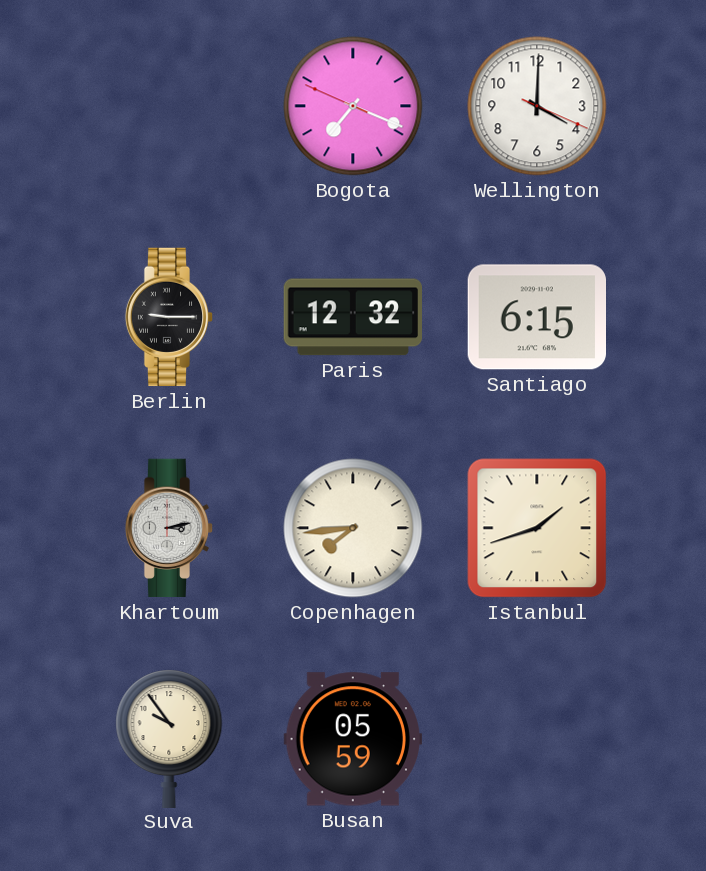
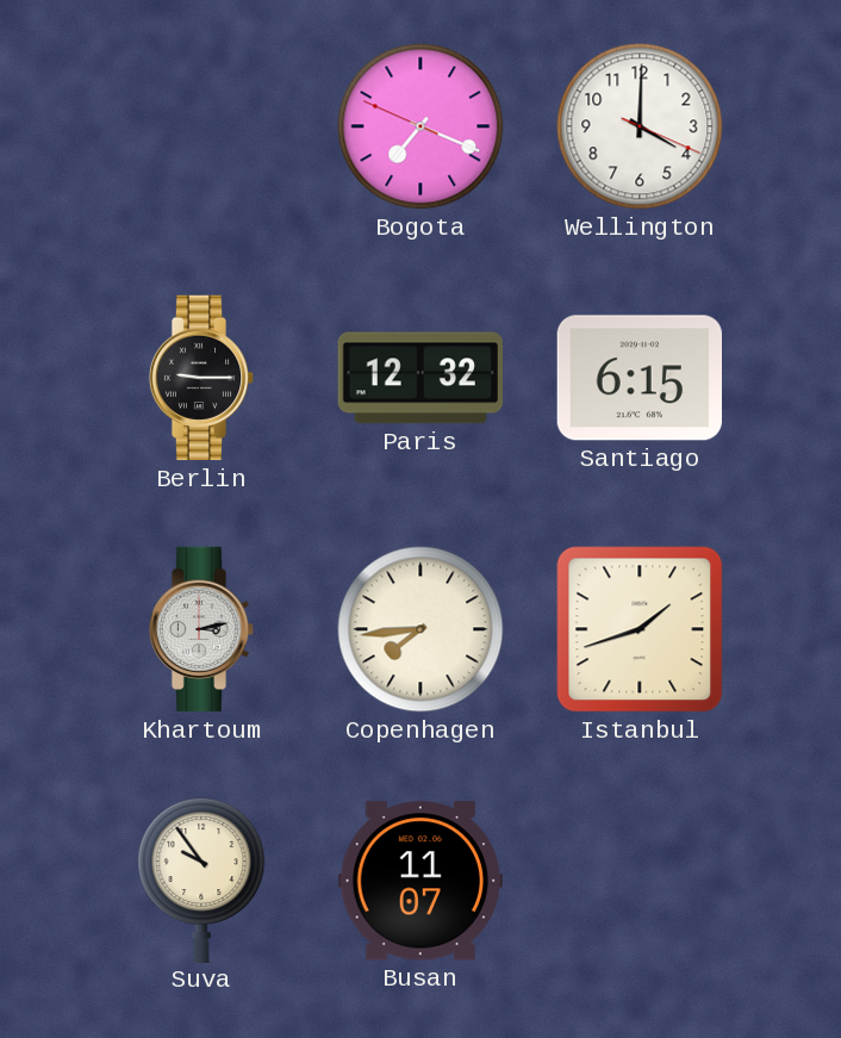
Busan: 05:59 -> 11:07 (419, 881)
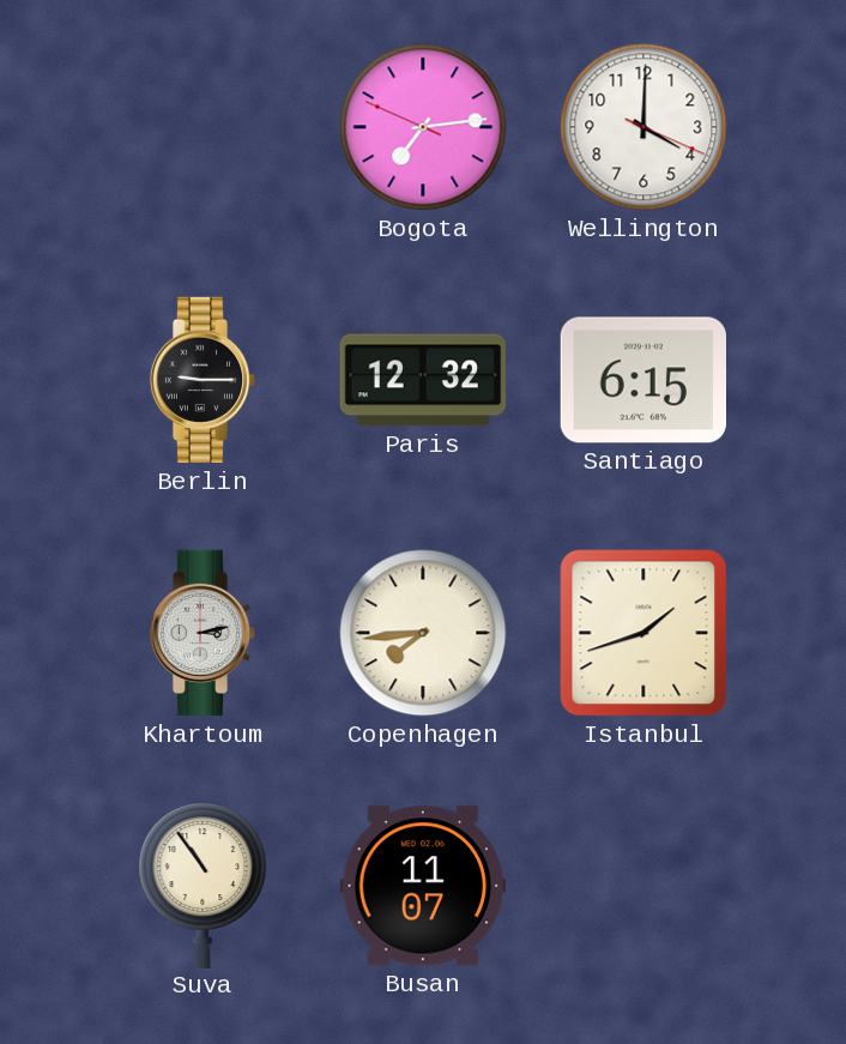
Bogota: 7:18 -> 7:13 (423, 127)
Suva: 9:54 -> 10:54 (203, 885)
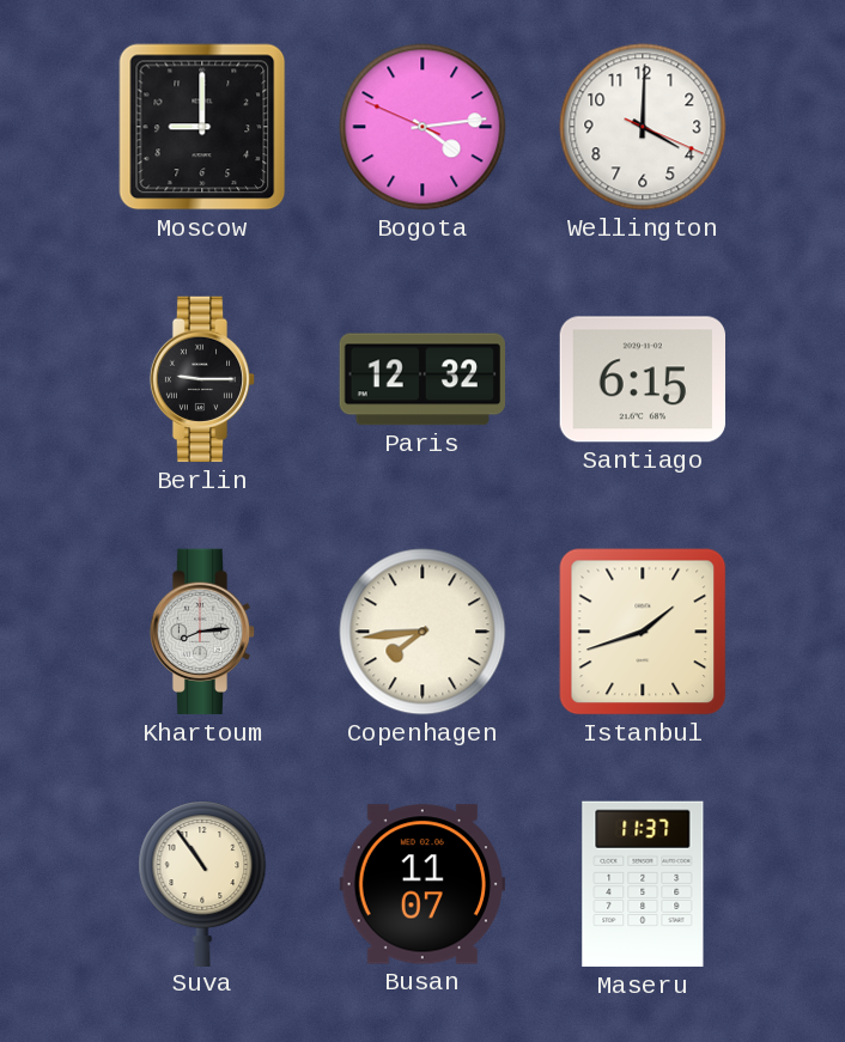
Moscow: none -> 9:00 (202, 127)
Bogota: 7:13 -> 4:13 (423, 127)
Khartoum: 3:13 -> 8:14 (202, 632)
Maseru: none -> 11:37 (643, 884)
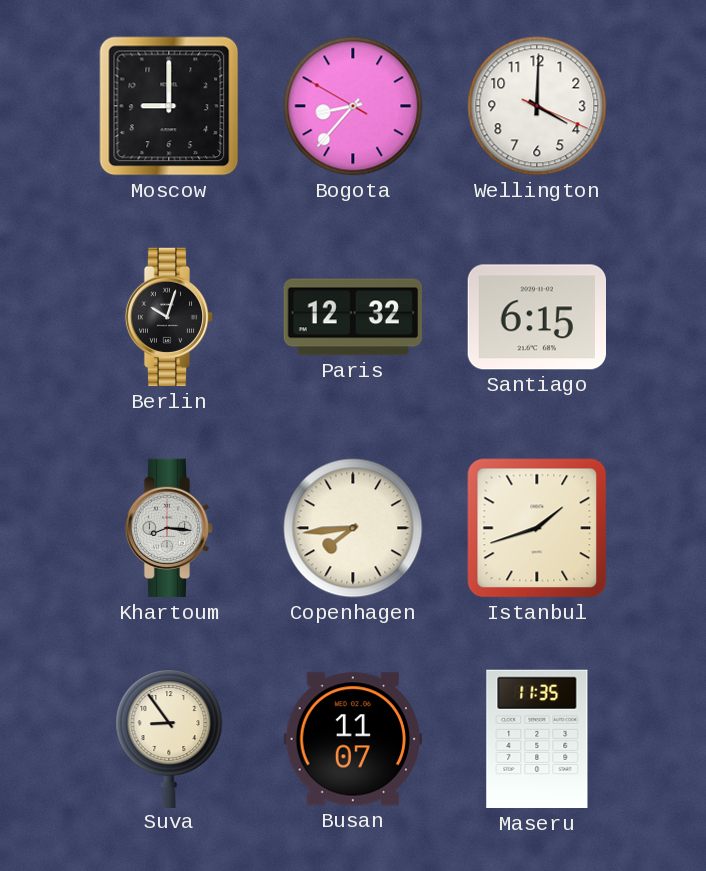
Bogota: 4:13 -> 8:36 (353, 106)
Berlin: 9:15 -> 10:03 (169, 317)
Khartoum: 8:14 -> 8:16 (169, 528)
Suva: 10:54 -> 8:54 (169, 738)
Maseru: 11:37 -> 11:35 (537, 739)
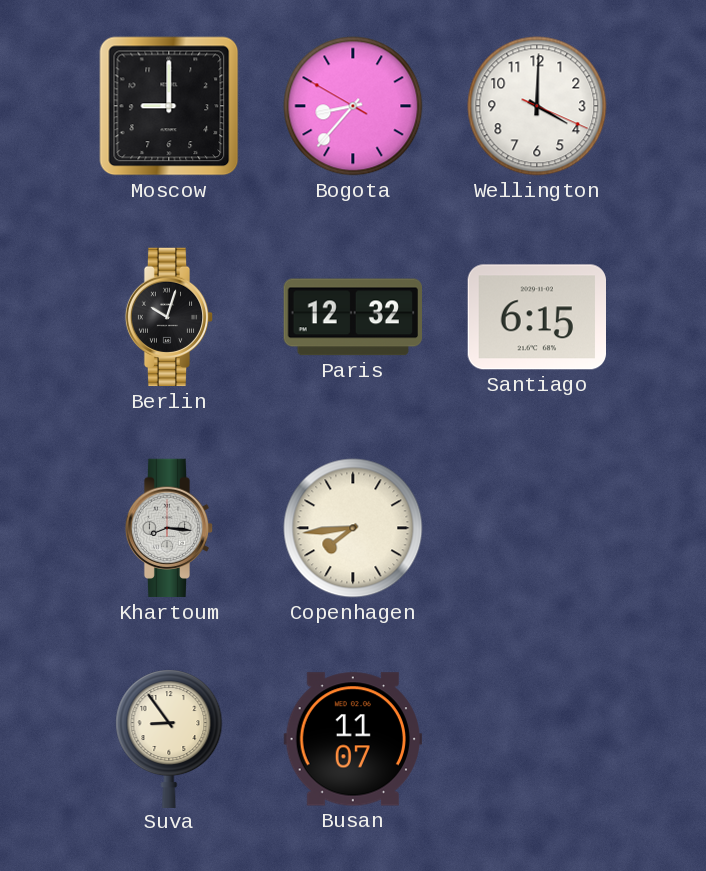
Istanbul: 1:42 -> none (537, 528)
Maseru: 11:35 -> none (537, 739)
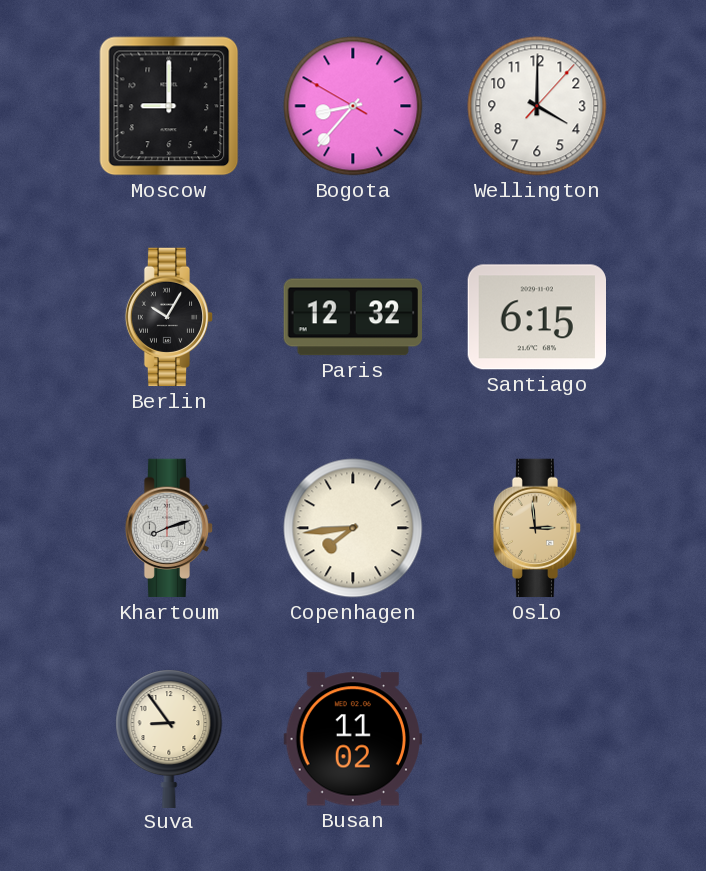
Wellington: 4:00:19 -> 4:00:07 (537, 106)
Berlin: 10:03 -> 10:05 (169, 317)
Khartoum: 8:16 -> 8:12 (169, 528)
Oslo: none -> 2:59 (537, 528)
Busan: 11:07 -> 11:02 (352, 739)
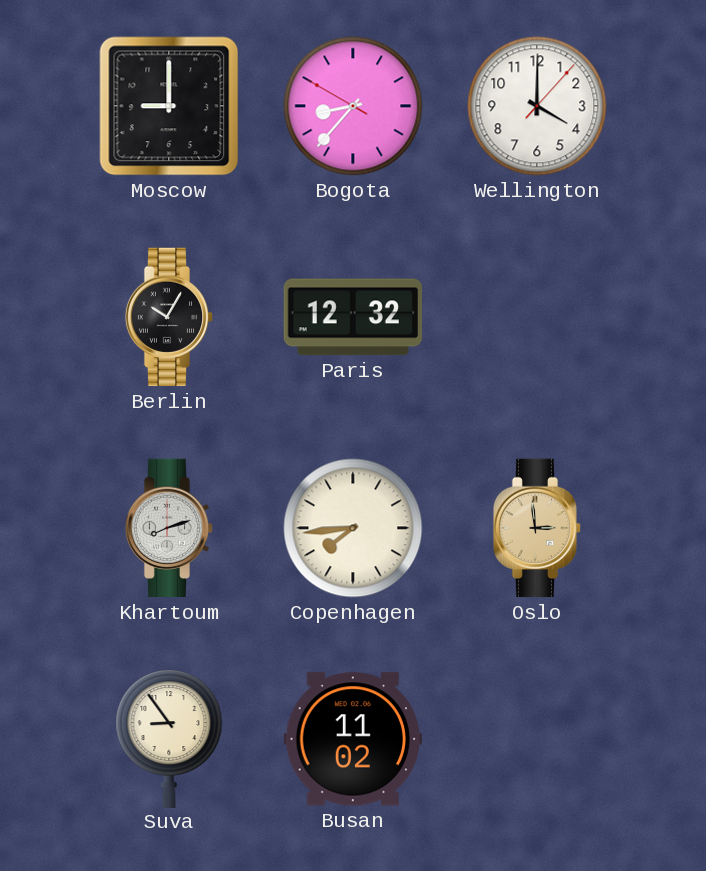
Santiago: 6:15 -> none (536, 317)
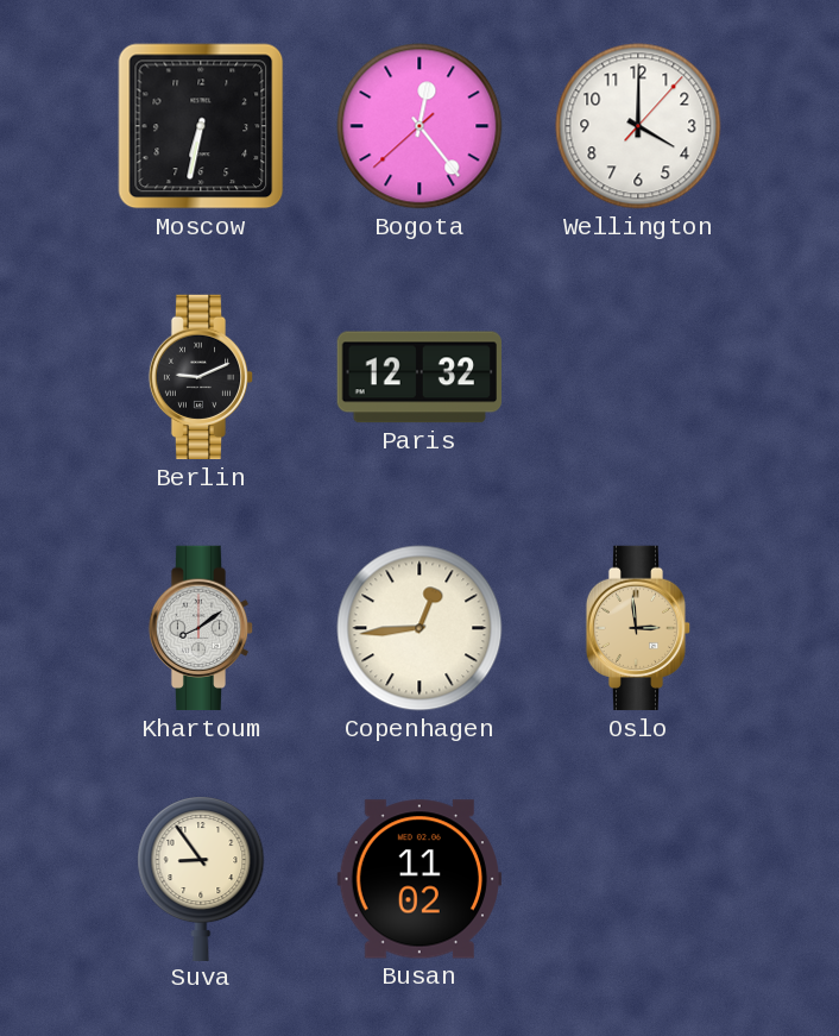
Moscow: 9:00 -> 6:32 (201, 126)
Bogota: 8:36 -> 12:23 (419, 126)
Berlin: 10:05 -> 9:11 (201, 377)
Khartoum: 8:12 -> 8:09 (201, 628)
Copenhagen: 7:44 -> 12:44 (419, 628)
